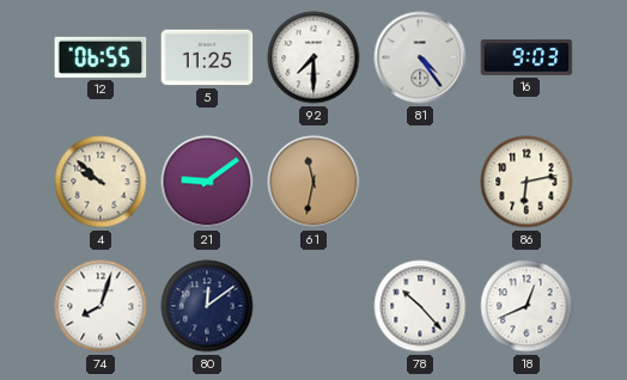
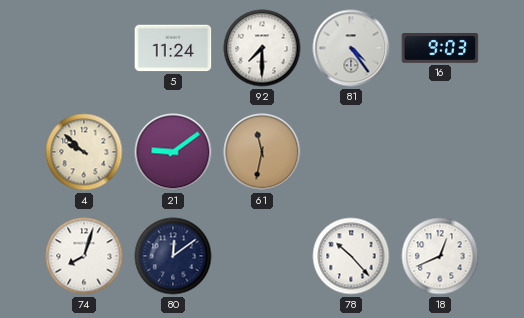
12: 06:55 -> none (101, 57)
5: 11:25 -> 11:24 (173, 48)
86: 6:13 -> none (526, 182)
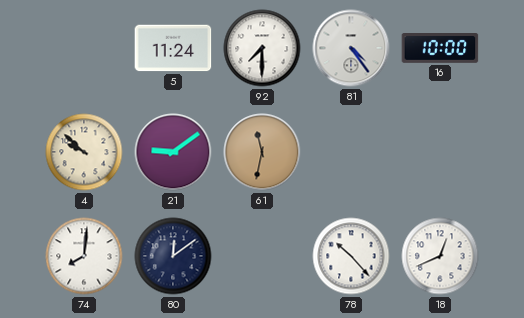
16: 9:03 -> 10:00 (440, 49)
74: 8:03 -> 8:01 (84, 256)
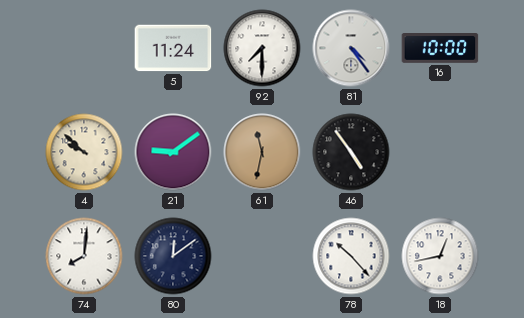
46: none -> 4:54 (351, 152)
18: 12:41 -> 12:43 (440, 256)
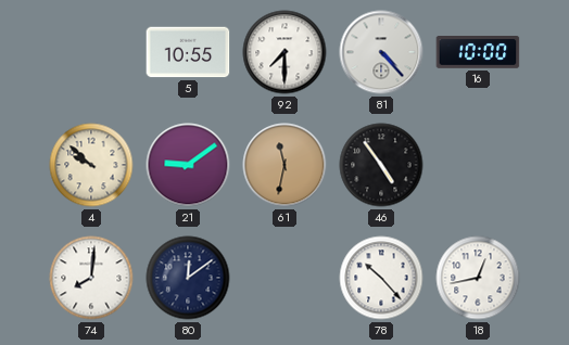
5: 11:24 -> 10:55 (188, 52)
81: 4:24 -> 4:23 (381, 52)
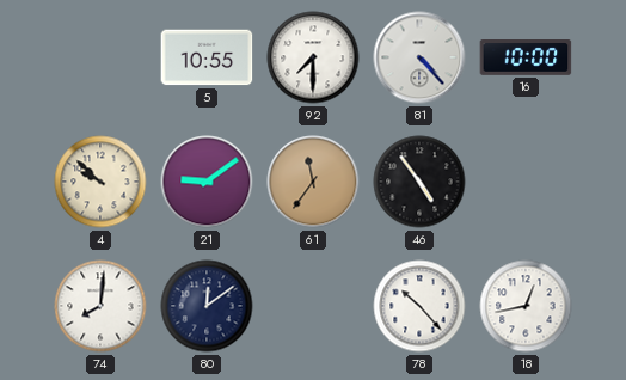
61: 11:32 -> 11:36 (313, 182)
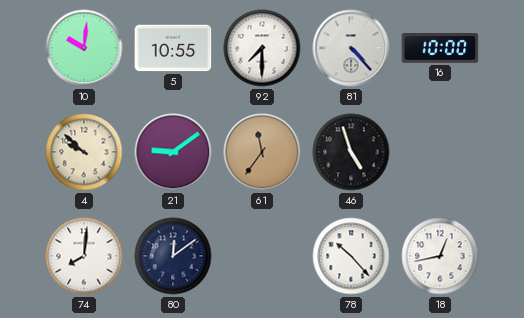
10: none -> 10:01 (84, 48)
46: 4:54 -> 4:57 (351, 152)
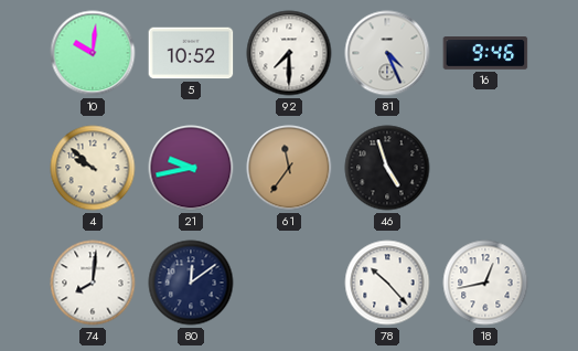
5: 10:55 -> 10:52 (191, 53)
81: 4:23 -> 4:26 (387, 53)
16: 10:00 -> 9:46 (485, 54)
21: 9:09 -> 9:43 (191, 168)
